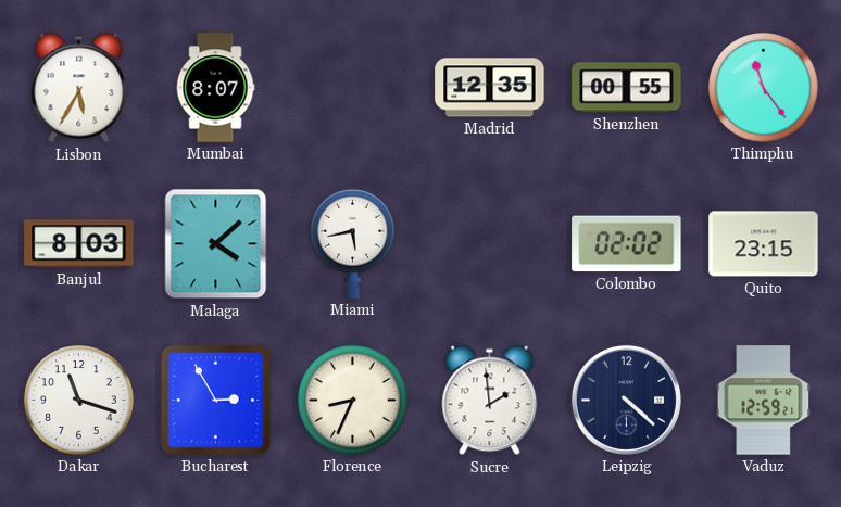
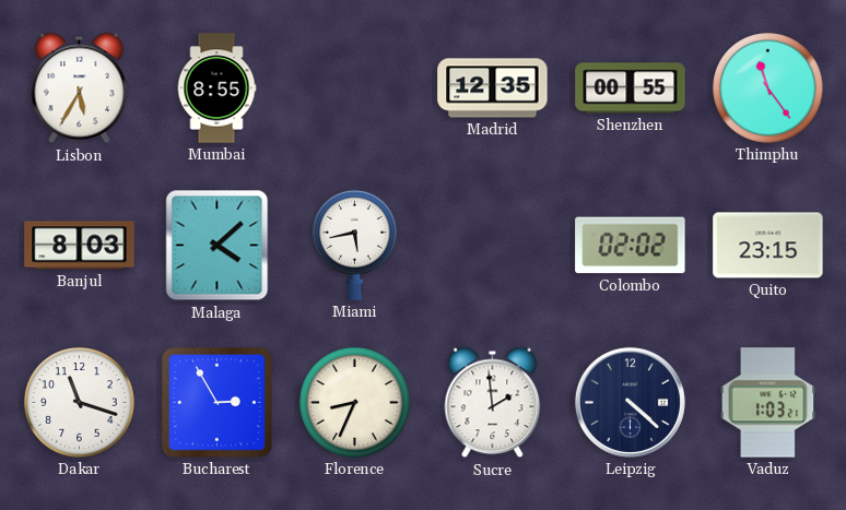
Mumbai: 8:07 -> 8:55 (216, 88)
Vaduz: 12:59 -> 1:03 (768, 403)
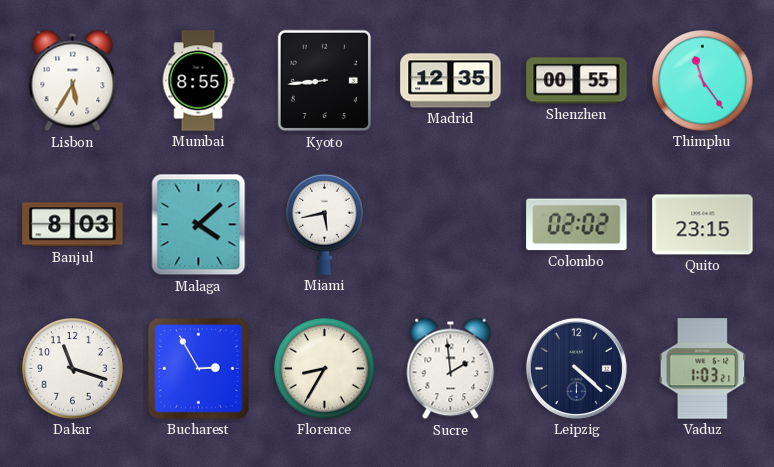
Kyoto: none -> 8:44 (324, 81)
Florence: 8:34 -> 8:35 (325, 369)
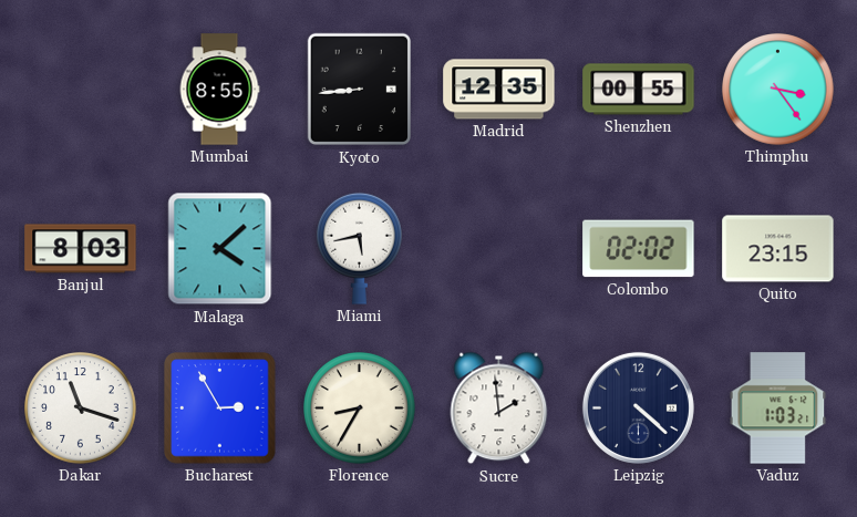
Lisbon: 5:35 -> none (73, 81)
Thimphu: 11:24 -> 3:24 (778, 90)
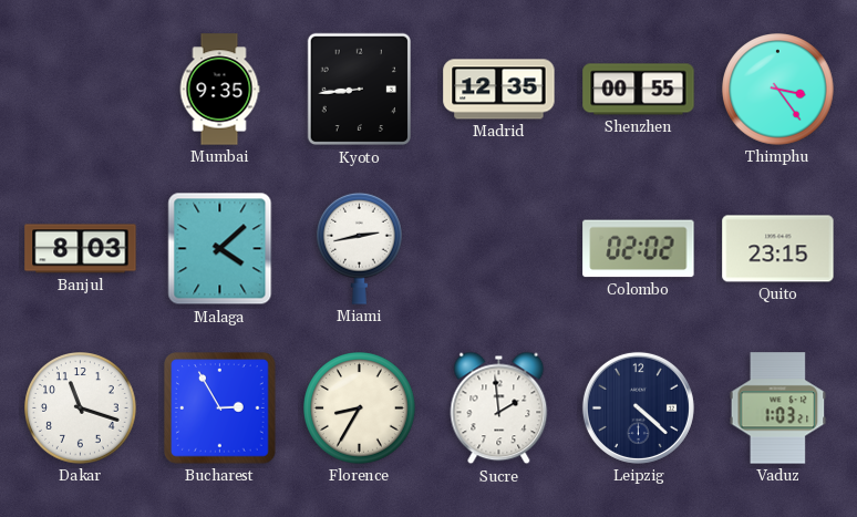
Mumbai: 8:55 -> 9:35 (219, 90)
Miami: 5:43 -> 2:43 (360, 248)
